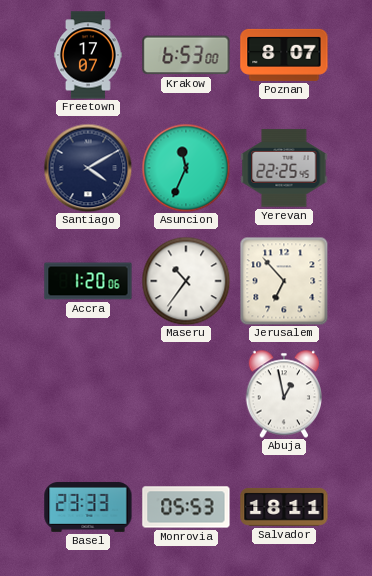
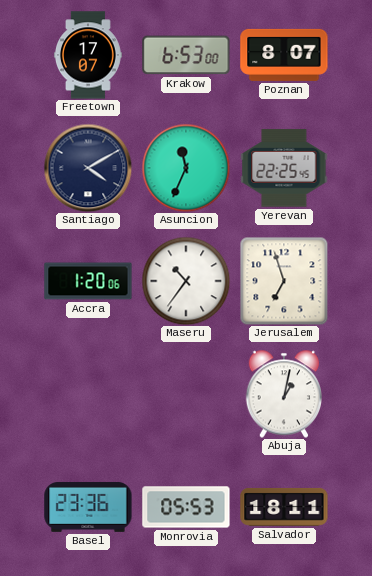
Jerusalem: 6:53 -> 6:57 (284, 281)
Abuja: 12:58 -> 1:02 (283, 394)
Basel: 23:33 -> 23:36 (88, 507)
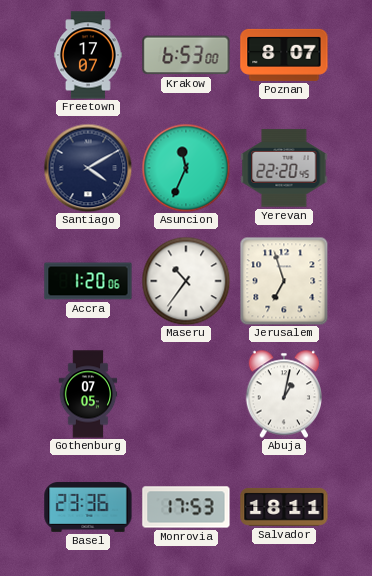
Yerevan: 22:25 -> 22:20 (284, 168)
Gothenburg: none -> 07:05 (88, 394)
Monrovia: 05:53 -> 17:53 (186, 507)
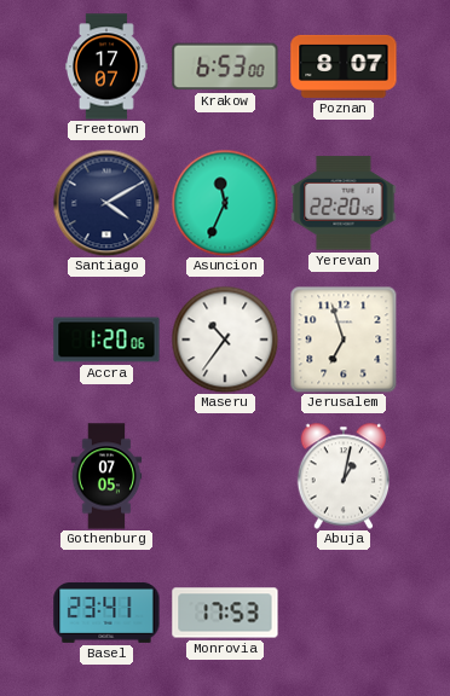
Basel: 23:36 -> 23:41 (106, 613)
Salvador: 18:11 -> none (284, 507)
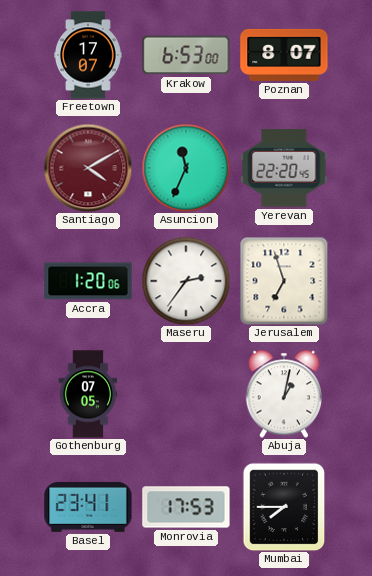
Santiago dial: navy -> burgundy (88, 168)
Maseru: 10:36 -> 2:36 (186, 281)
Mumbai: none -> 7:45 (284, 507)
